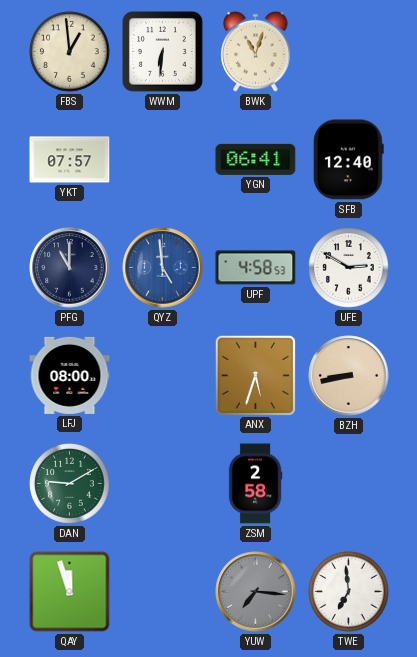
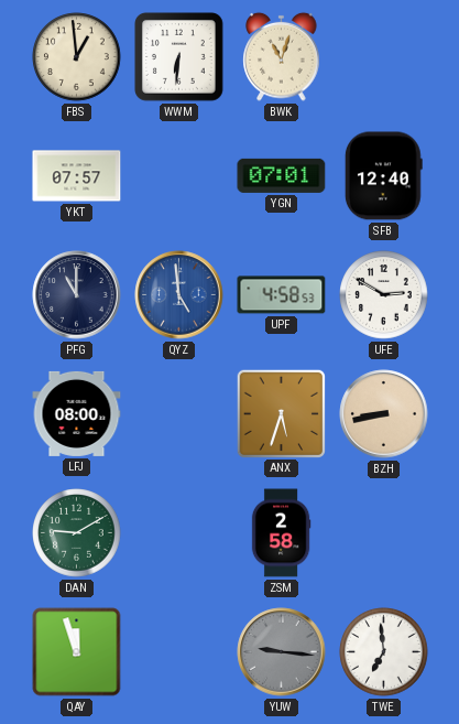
YGN: 06:41 -> 07:01 (282, 175)
YUW: 7:16 -> 9:16 (282, 652)
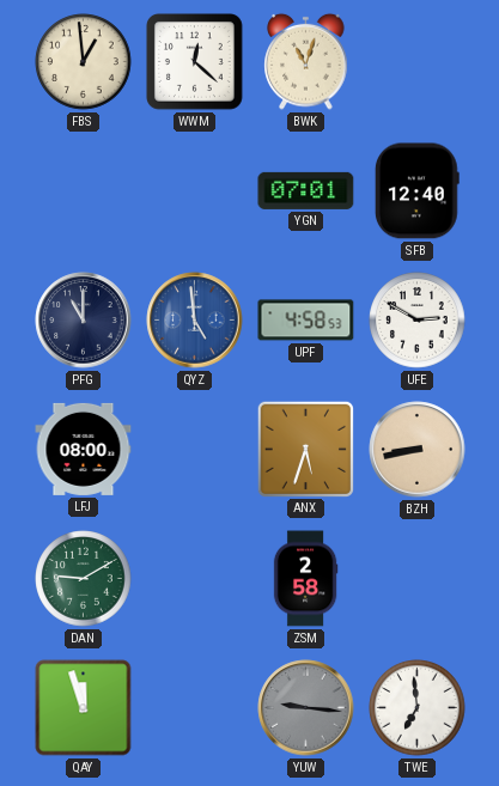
WWM: 6:31 -> 12:22 (195, 62)
YKT: 07:57 -> none (77, 176)
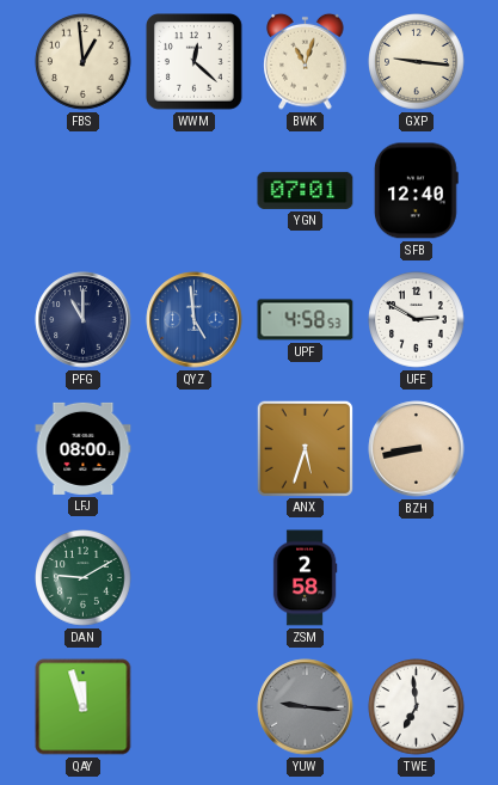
GXP: none -> 9:16 (417, 62)
